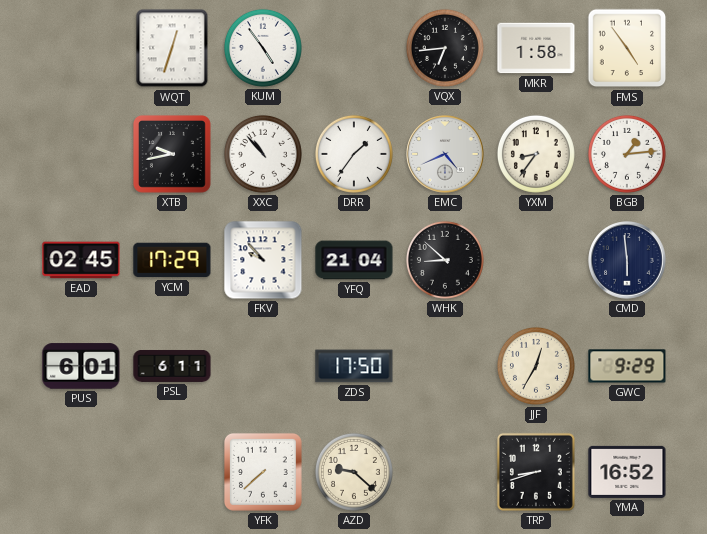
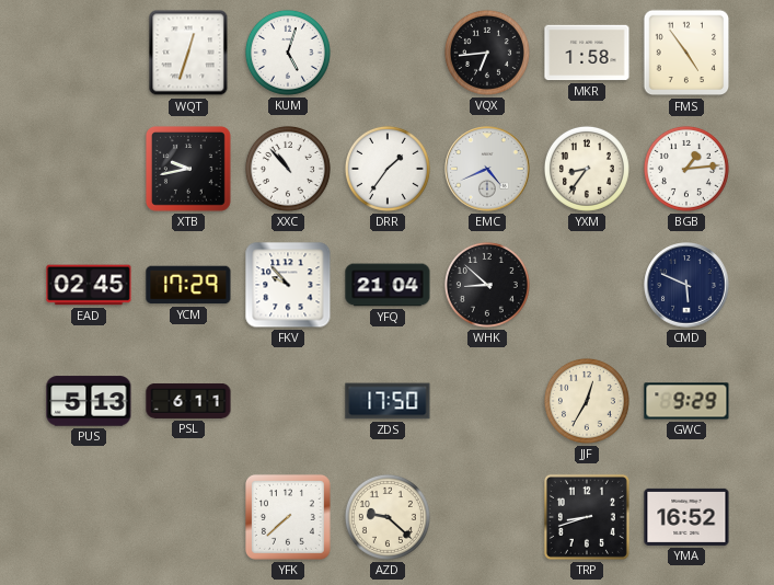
KUM: 4:54 -> 5:03 (288, 53)
CMD: 5:59 -> 5:49 (686, 285)
PUS: 6:01 -> 5:13 (89, 401)
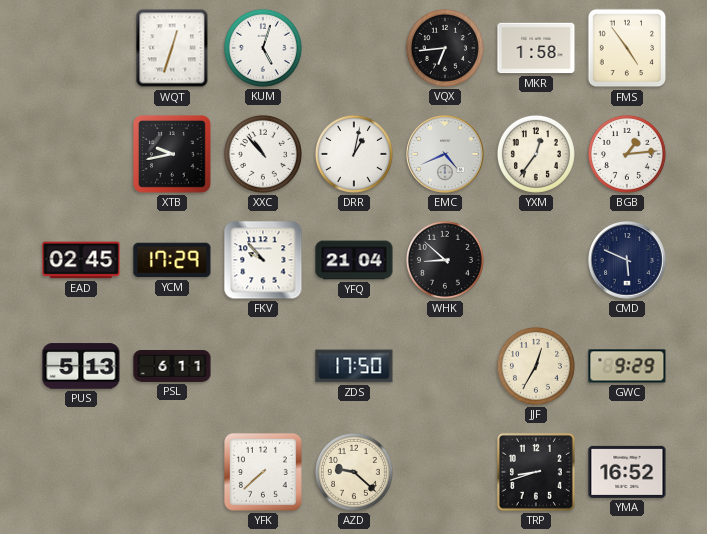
DRR: 1:36 -> 1:02 (354, 154)
YXM: 8:36 -> 12:36 (536, 154)
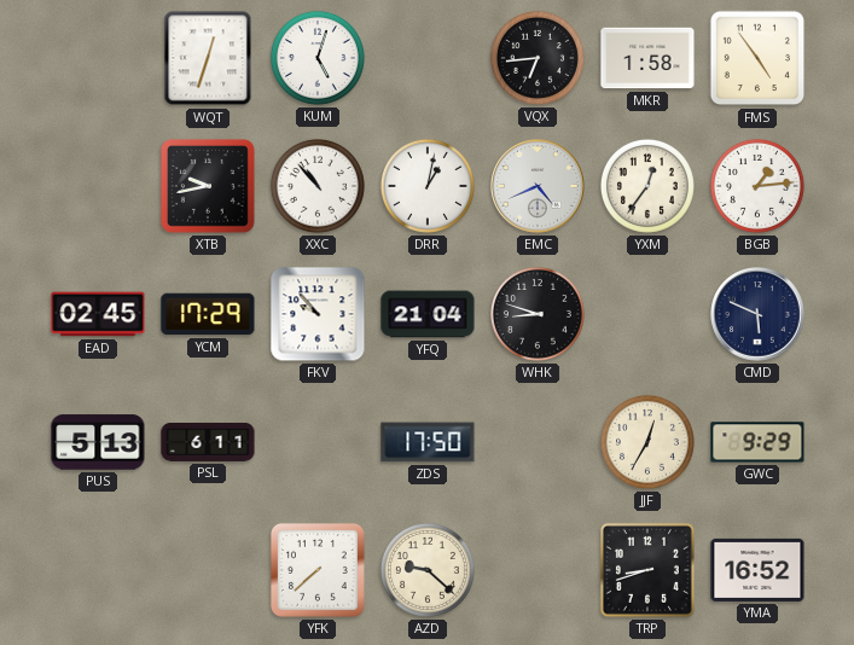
WHK: 8:52 -> 8:48 (538, 314)
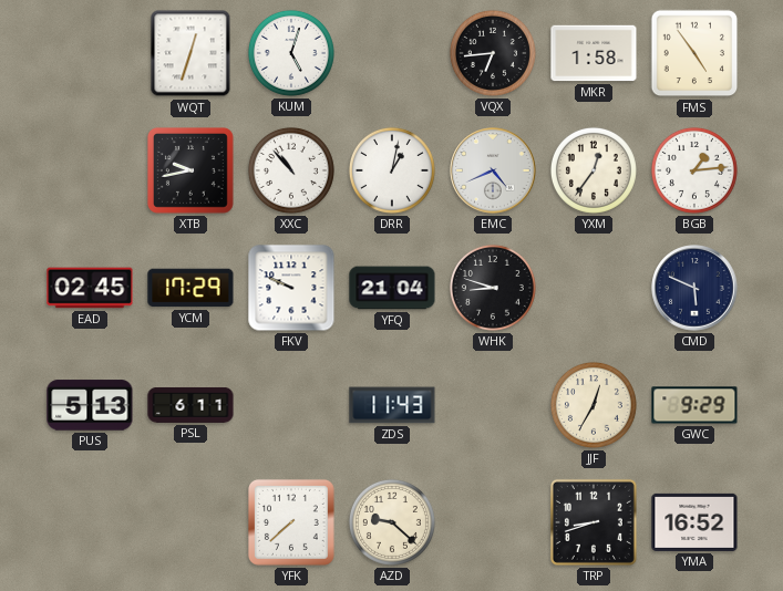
FKV: 9:53 -> 9:49 (291, 288)
ZDS: 17:50 -> 11:43 (392, 405)
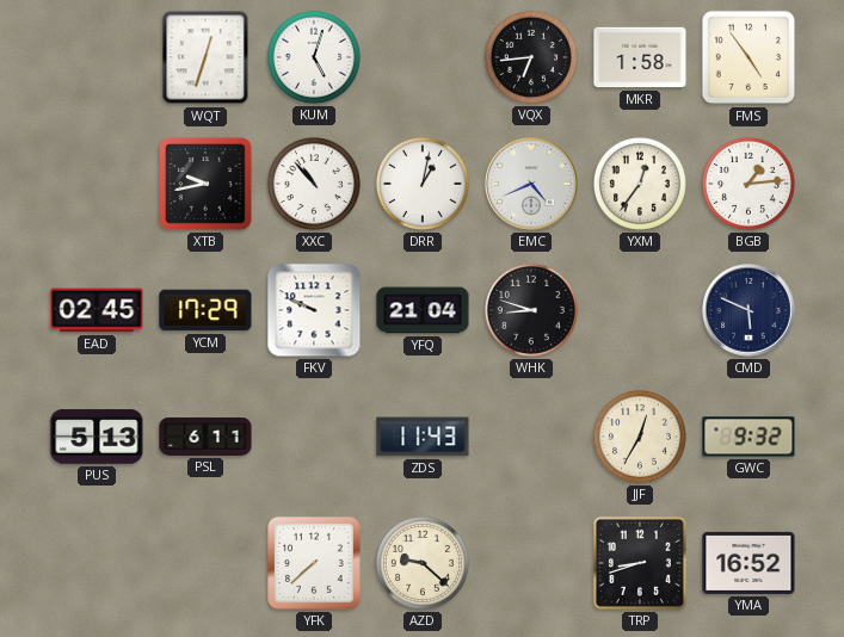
GWC: 9:29 -> 9:32 (748, 437)
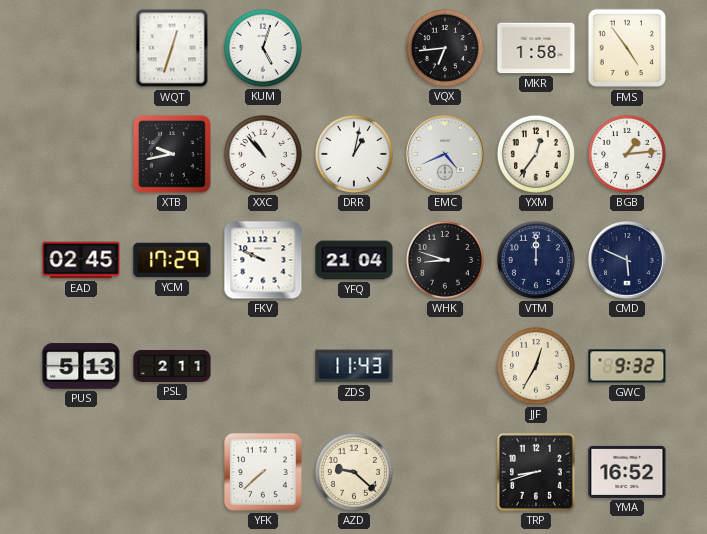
VTM: none -> 12:00 (536, 260)
PSL: 6:11 -> 2:11 (172, 366)
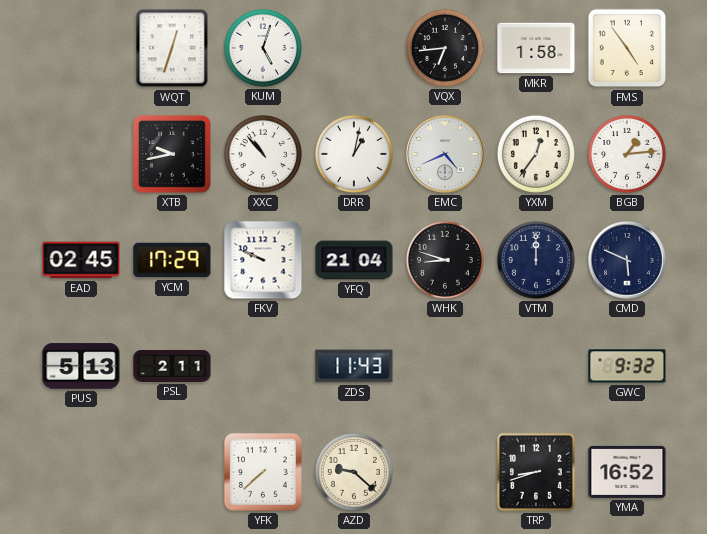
JJF: 12:35 -> none (536, 366)
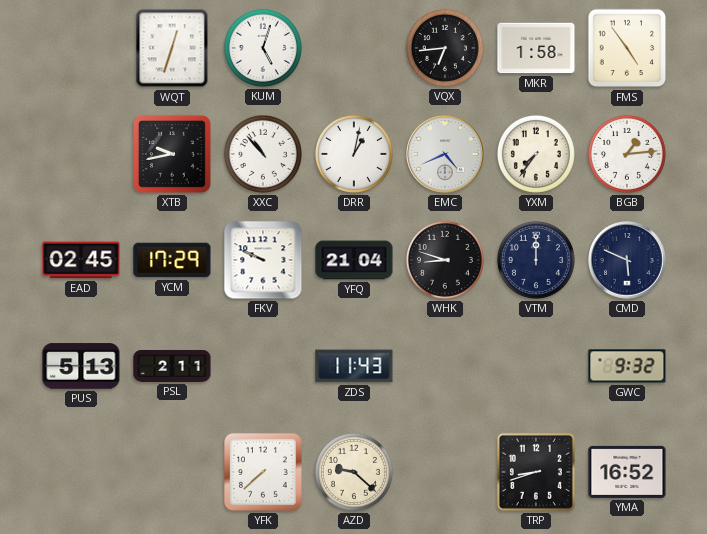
YXM: 12:36 -> 7:36 (536, 154)
